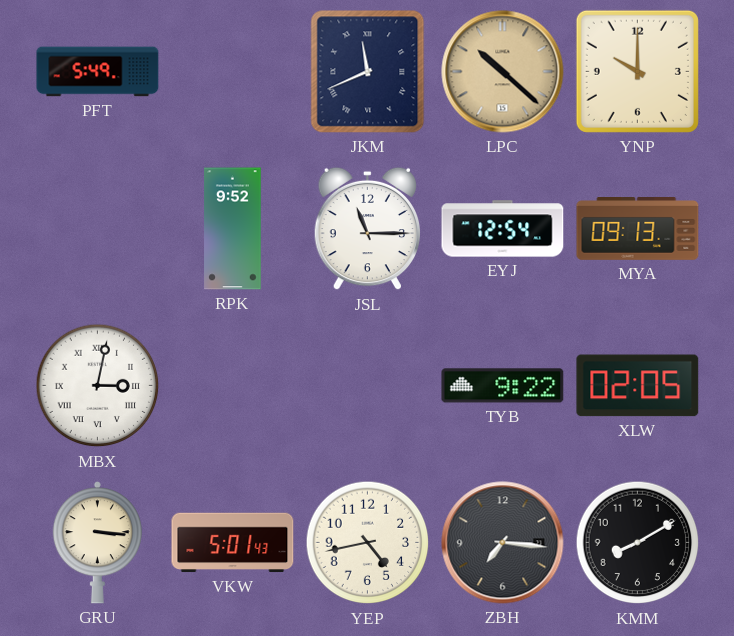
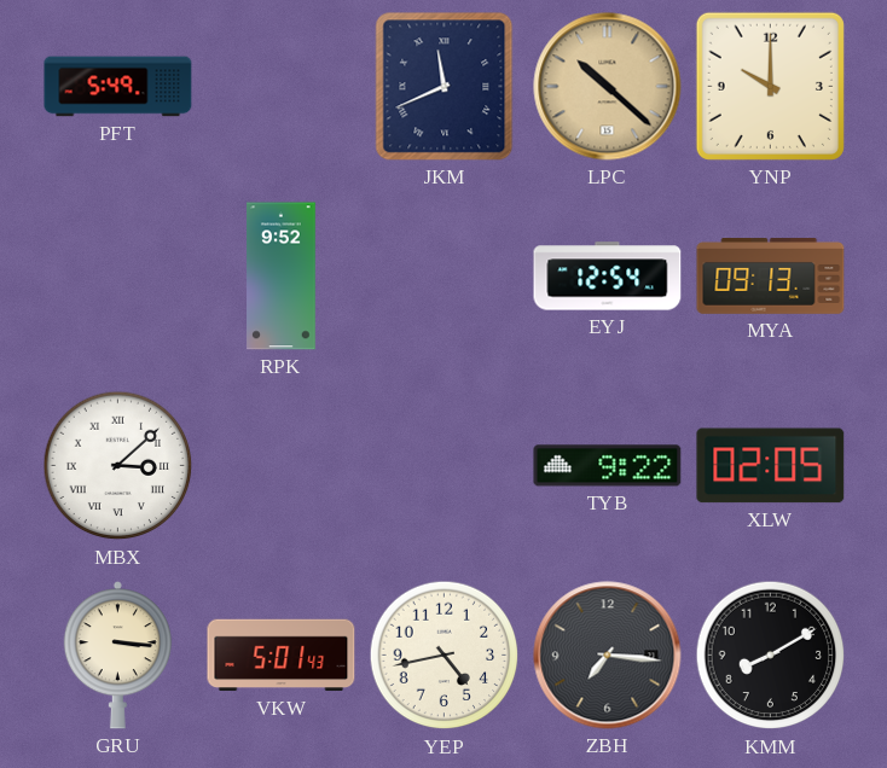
JSL: 11:15 -> none (367, 229)
MBX: 3:02 -> 3:08 (118, 466)
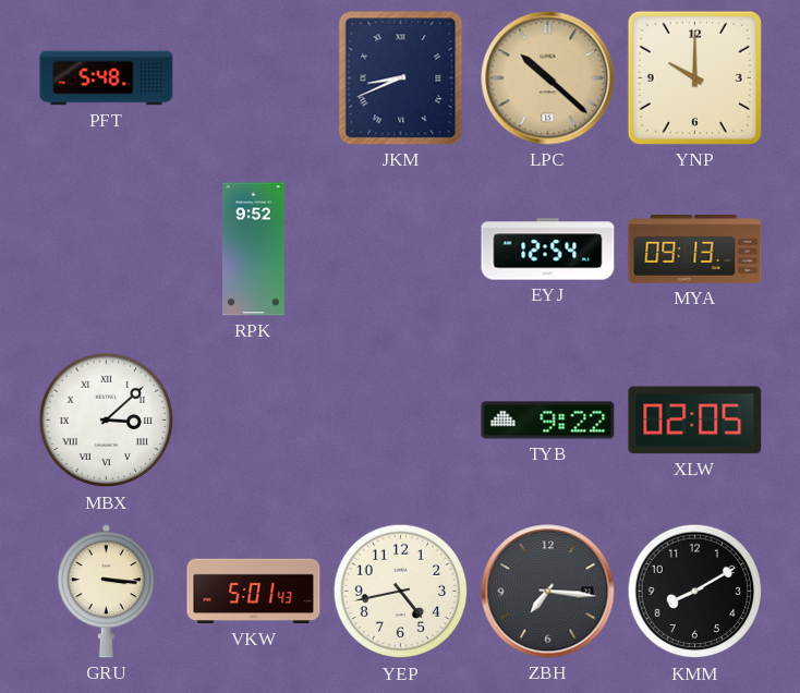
PFT: 5:49 -> 5:48 (107, 78)
JKM: 11:41 -> 8:41 (401, 78)
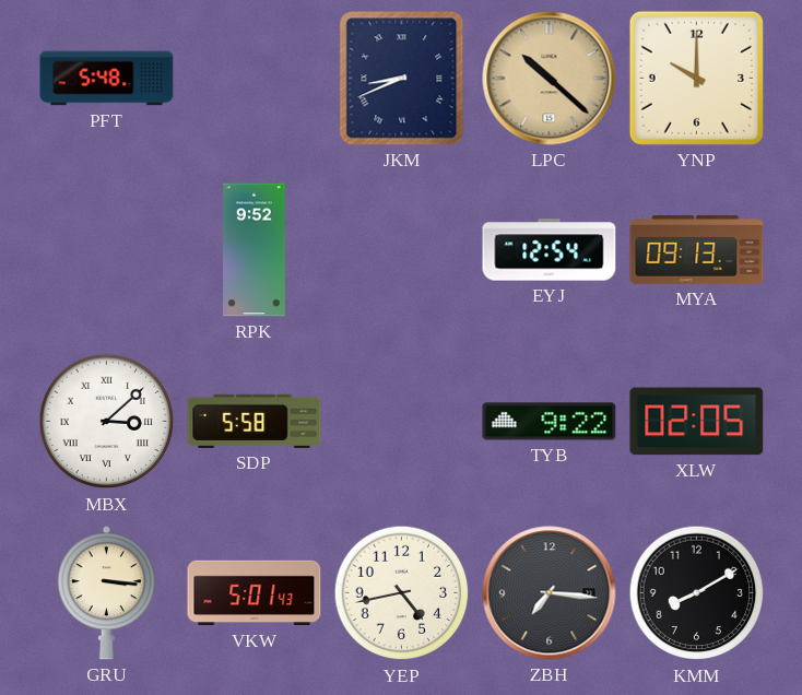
SDP: none -> 5:58 (255, 421)
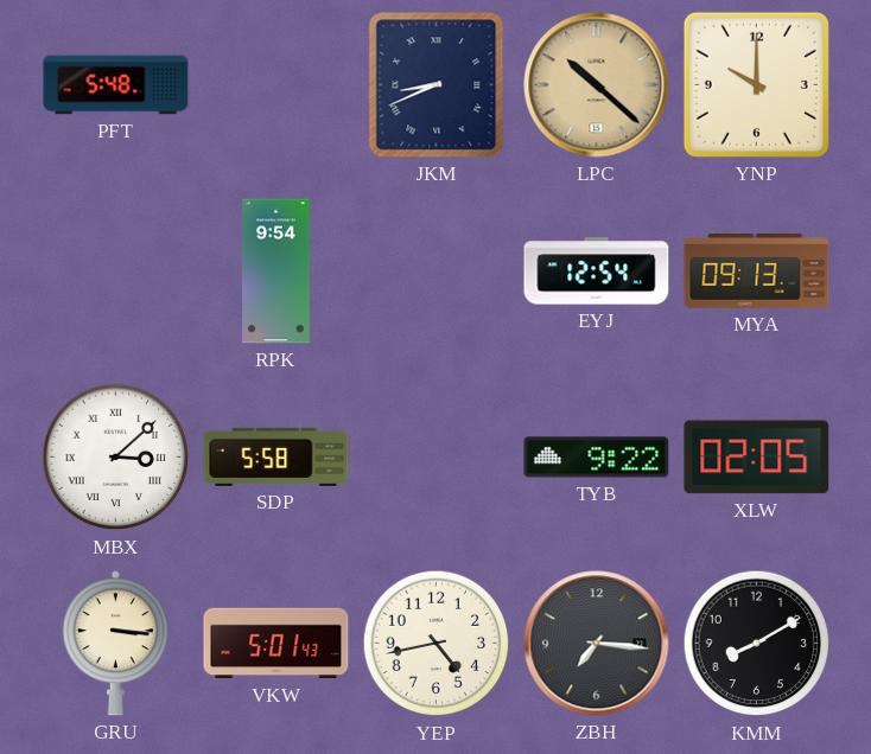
RPK: 9:52 -> 9:54 (276, 271)
